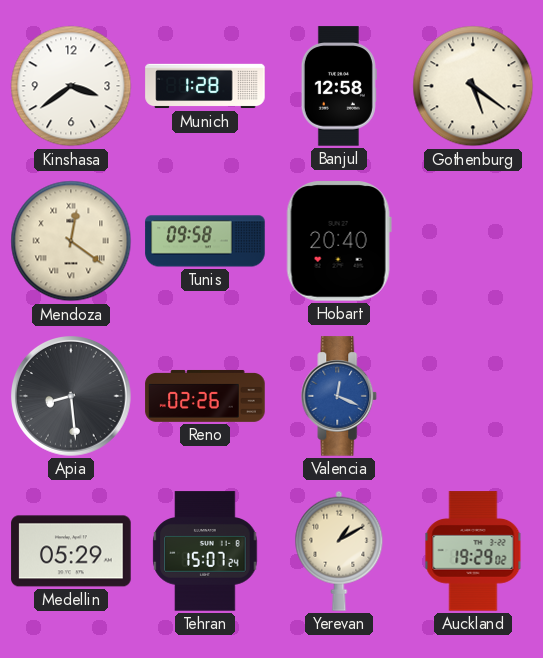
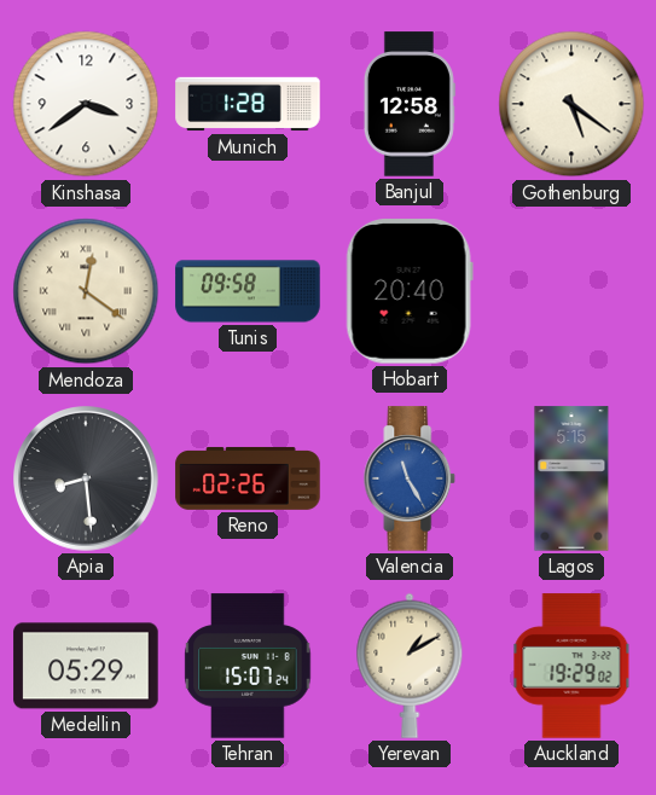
Valencia: 12:19 -> 11:25 (410, 478)
Lagos: none -> 5:15 (571, 478)
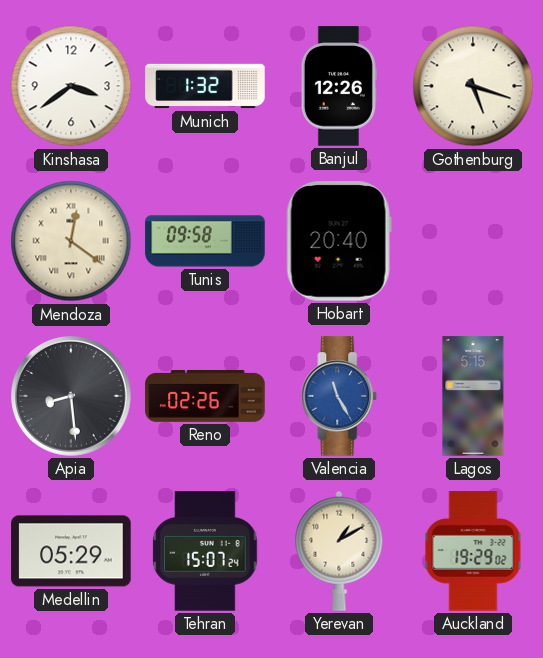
Munich: 1:28 -> 1:32 (205, 86)
Banjul: 12:58 -> 12:26 (339, 86)
Gothenburg: 5:21 -> 5:18 (473, 86)
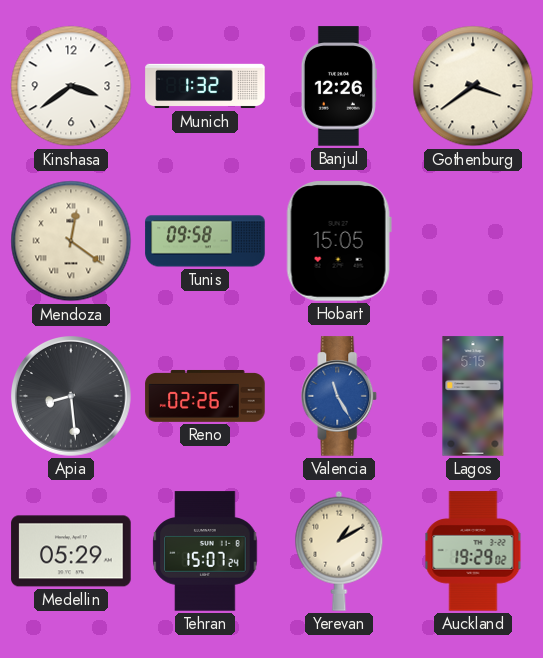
Gothenburg: 5:18 -> 3:39 (473, 86)
Hobart: 20:40 -> 15:05 (339, 241)
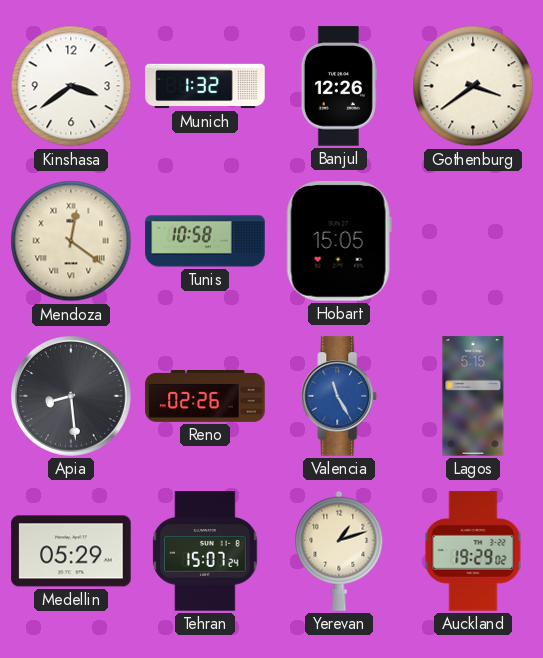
Tunis: 09:58 -> 10:58 (205, 241)
Yerevan: 1:10 -> 1:12 (339, 551)
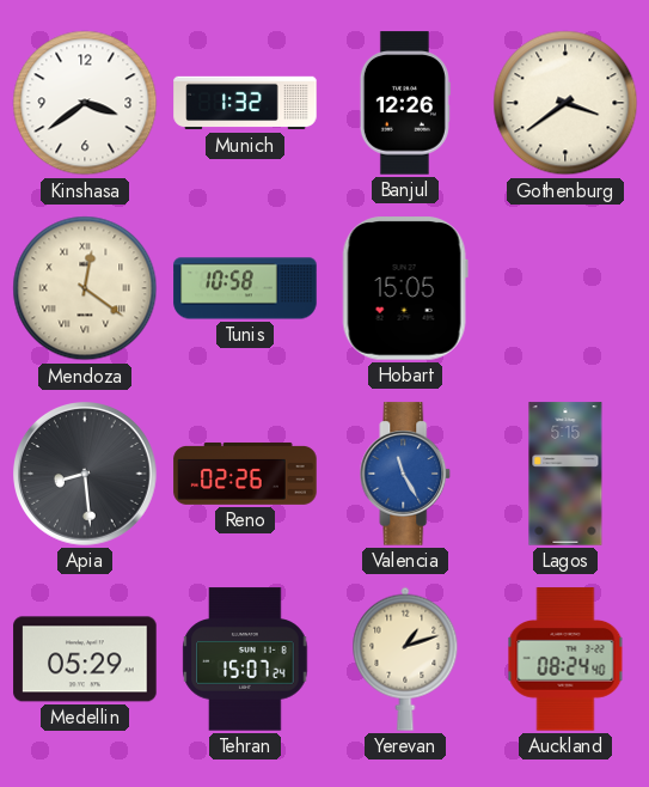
Auckland: 19:29 -> 08:24 (565, 659)
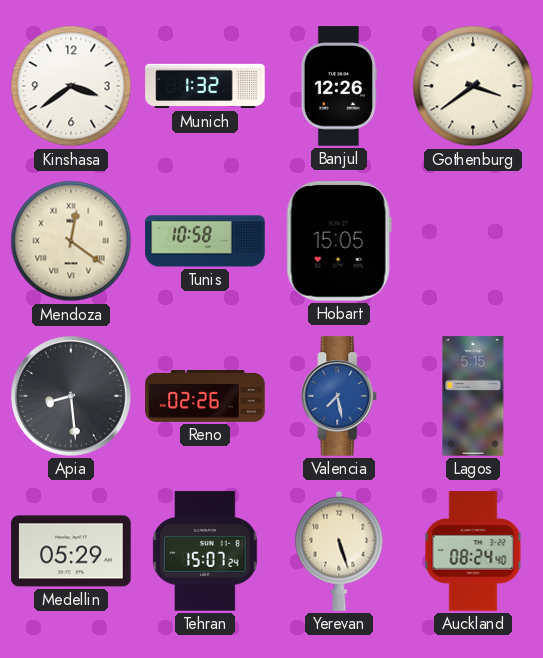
Valencia: 11:25 -> 7:28 (339, 396)
Yerevan: 1:12 -> 5:27 (339, 551)
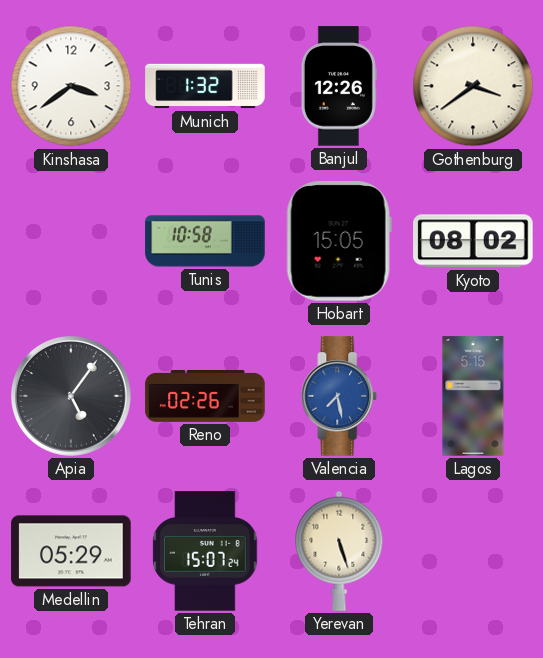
Mendoza: 12:21 -> none (71, 241)
Kyoto: none -> 08:02 (473, 241)
Apia: 8:29 -> 5:06 (72, 397)
Auckland: 08:24 -> none (473, 551)
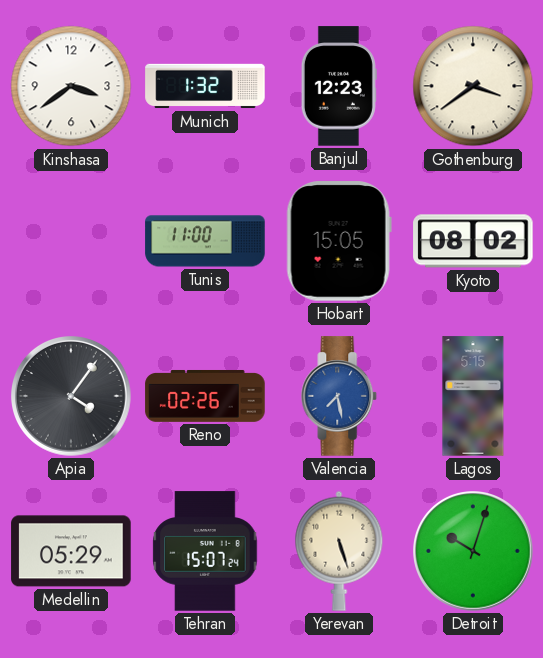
Banjul: 12:26 -> 12:23 (339, 86)
Tunis: 10:58 -> 11:00 (205, 241)
Apia: 5:06 -> 4:06 (72, 397)
Detroit: none -> 10:03 (474, 552)
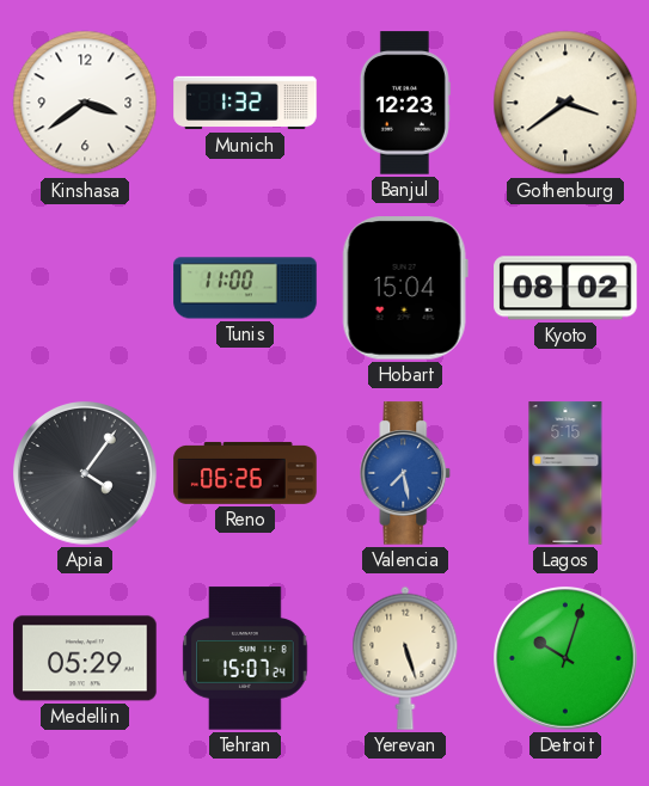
Hobart: 15:05 -> 15:04 (405, 288)
Reno: 02:26 -> 06:26 (245, 473)
